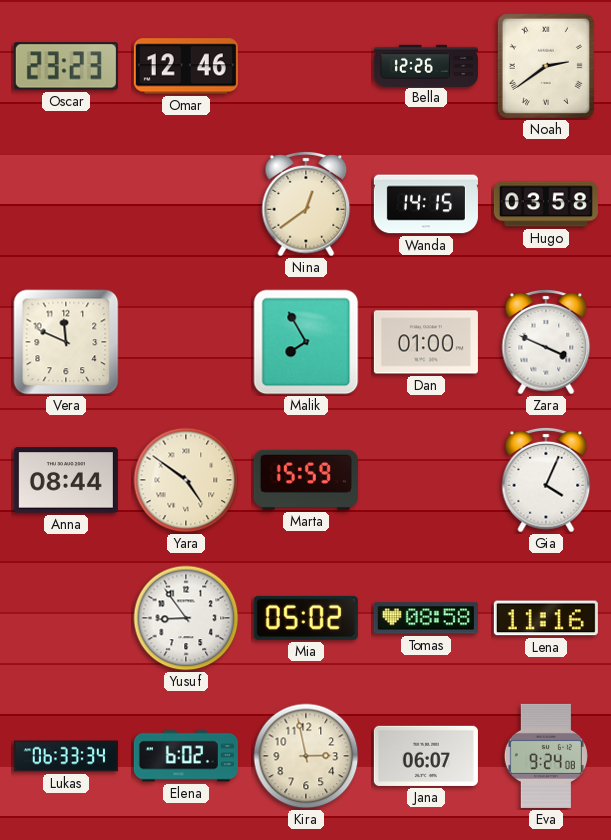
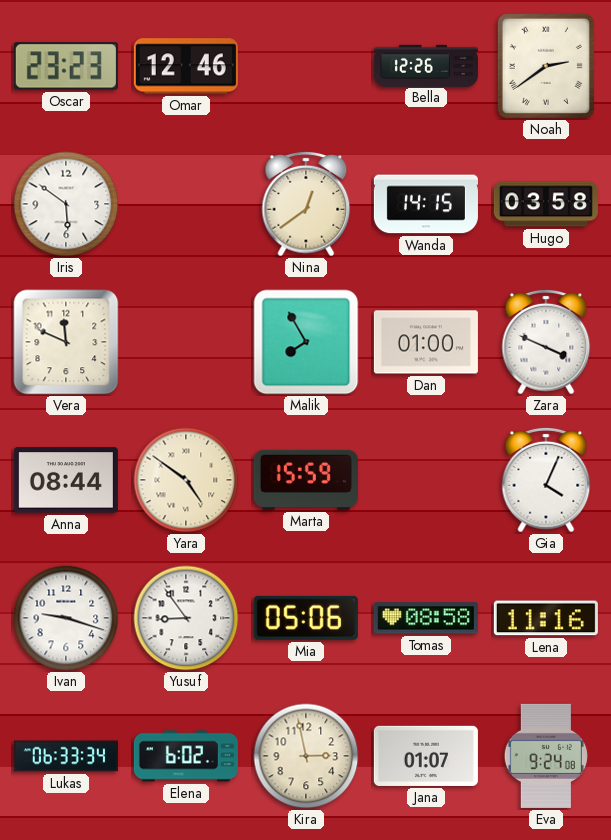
Iris: none -> 5:51 (66, 204)
Ivan: none -> 9:18 (66, 618)
Mia: 05:02 -> 05:06 (306, 618)
Jana: 06:07 -> 01:07 (426, 756)
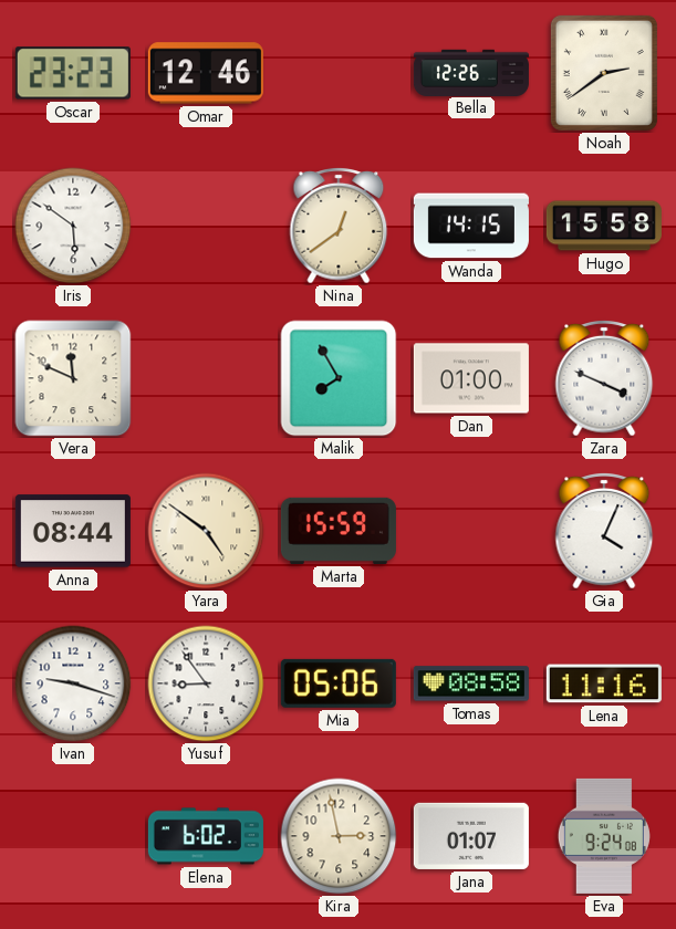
Hugo: 03:58 -> 15:58 (604, 226)
Lukas: 06:33 -> none (66, 756)
